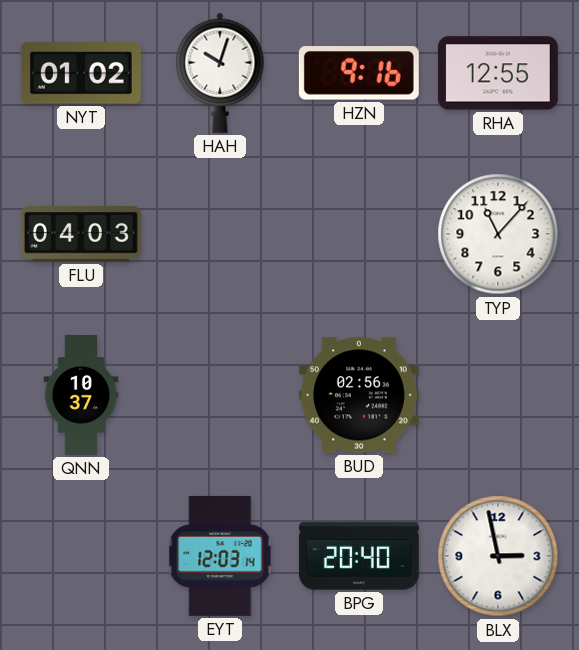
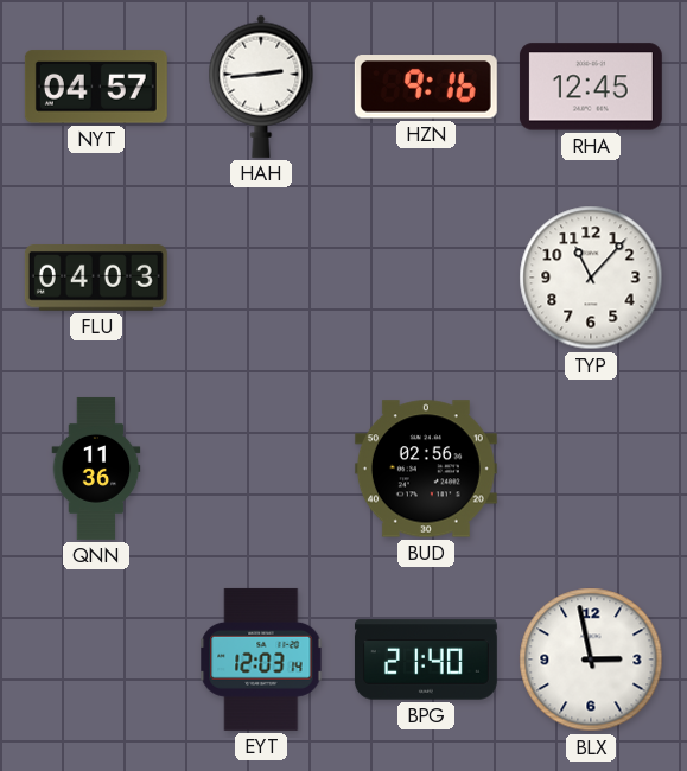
NYT: 01:02 -> 04:57 (96, 87)
HAH: 10:03 -> 2:44 (261, 87)
RHA: 12:55 -> 12:45 (591, 87)
QNN: 10:37 -> 11:36 (96, 469)
BPG: 20:40 -> 21:40 (426, 660)
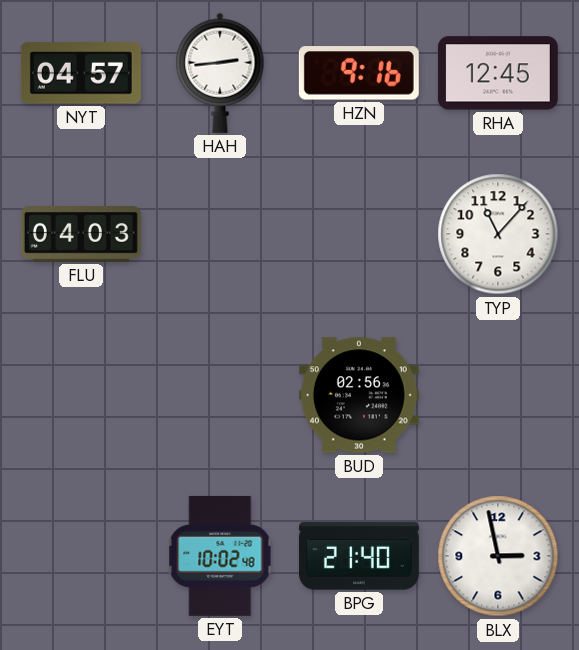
QNN: 11:36 -> none (96, 469)
EYT: 12:03 -> 10:02 (220, 556)
